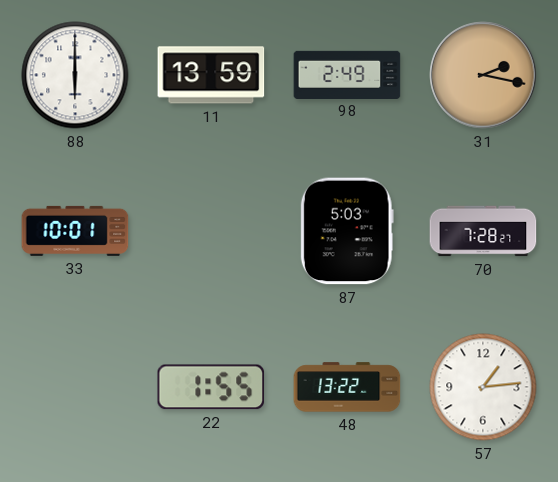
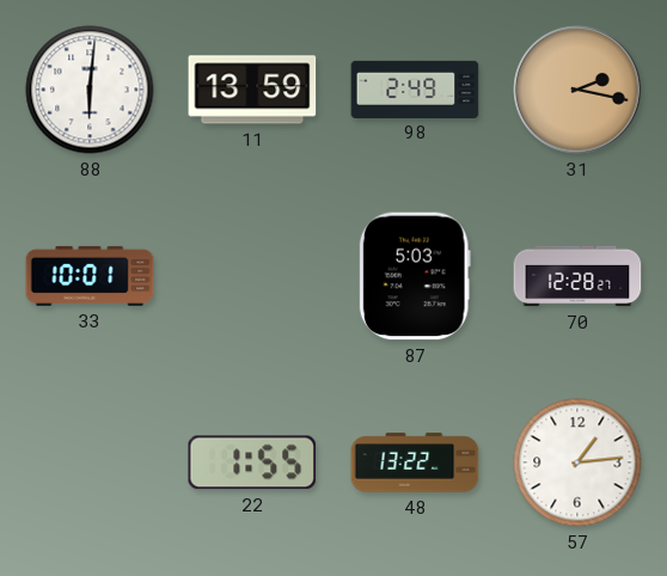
88: 6:00 -> 6:01 (90, 90)
70: 7:28 -> 12:28 (577, 276)
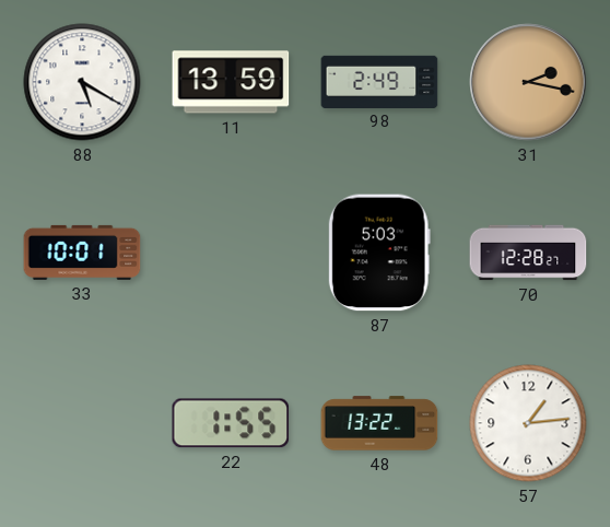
88: 6:01 -> 5:20 (82, 82)
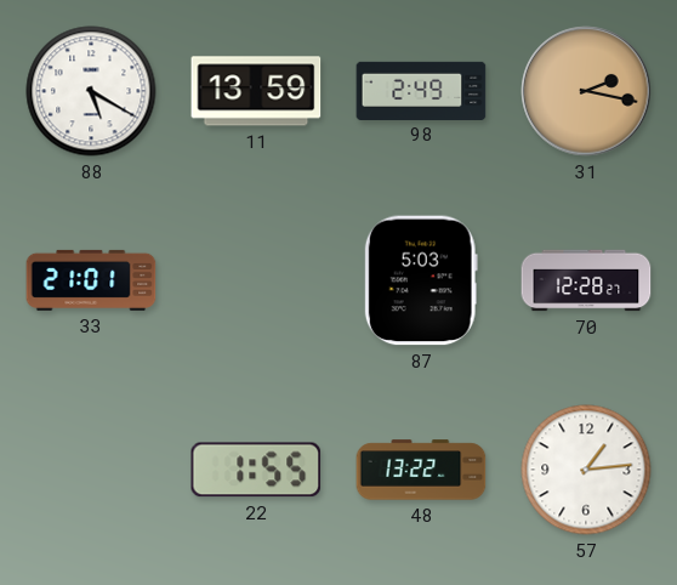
33: 10:01 -> 21:01 (91, 280)
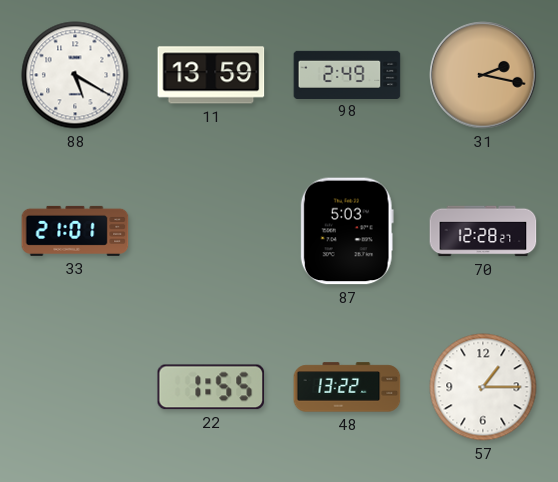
57: 1:14 -> 1:15 (483, 387)
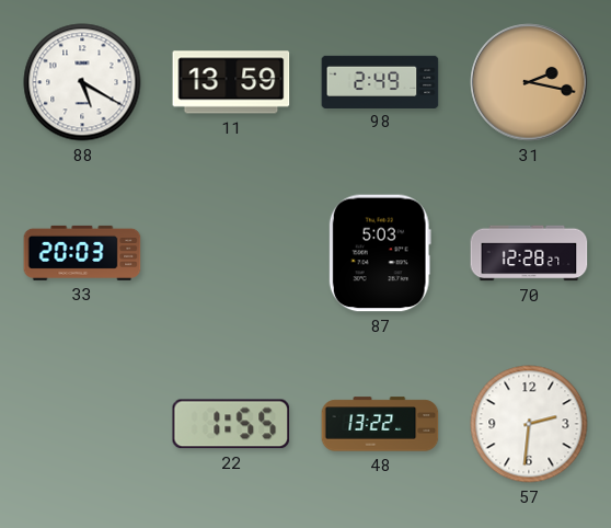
33: 21:01 -> 20:03 (82, 253)
57: 1:15 -> 2:31 (529, 424)
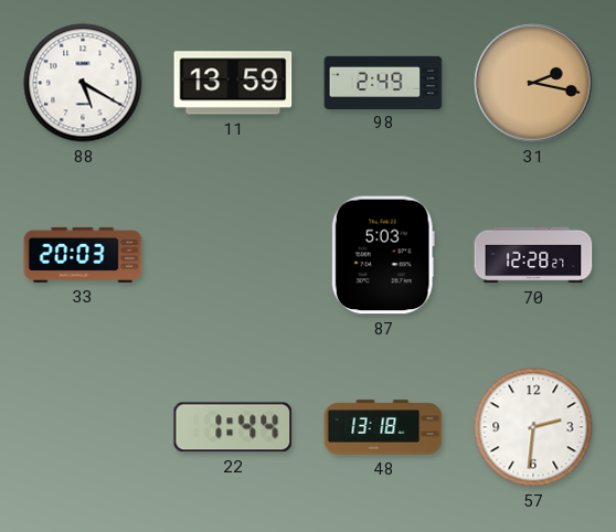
22: 1:55 -> 1:44 (233, 427)
48: 13:22 -> 13:18 (383, 427)
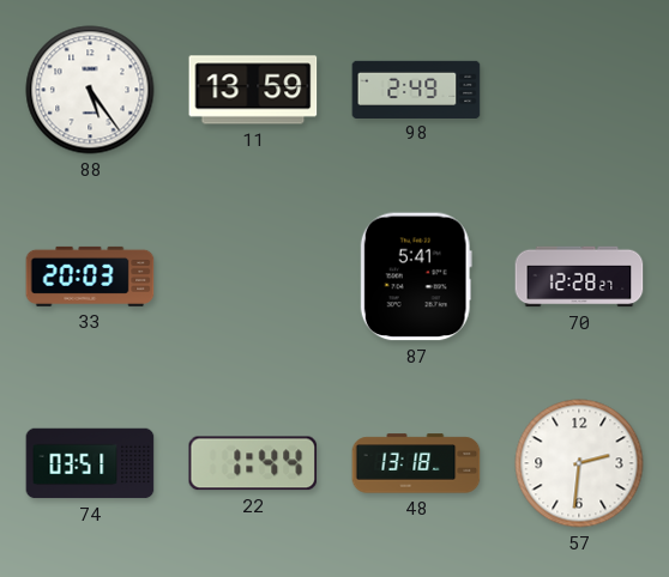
88: 5:20 -> 5:24 (90, 90)
31: 2:17 -> none (533, 83)
87: 5:03 -> 5:41 (416, 277)
74: none -> 03:51 (90, 463)
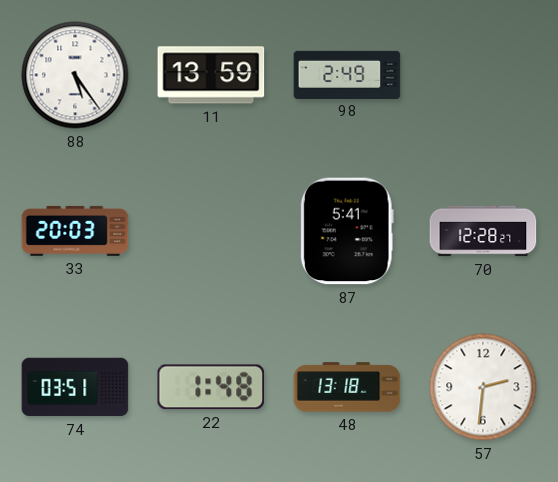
22: 1:44 -> 1:48 (211, 387)
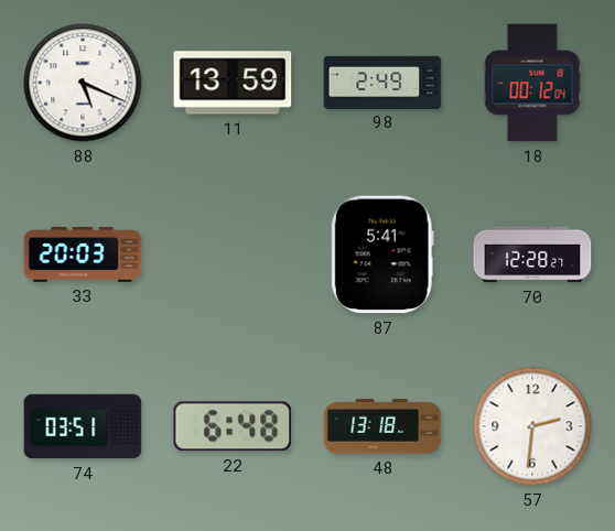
88: 5:24 -> 5:19 (83, 83)
18: none -> 00:12 (532, 83)
22: 1:48 -> 6:48 (233, 426)
